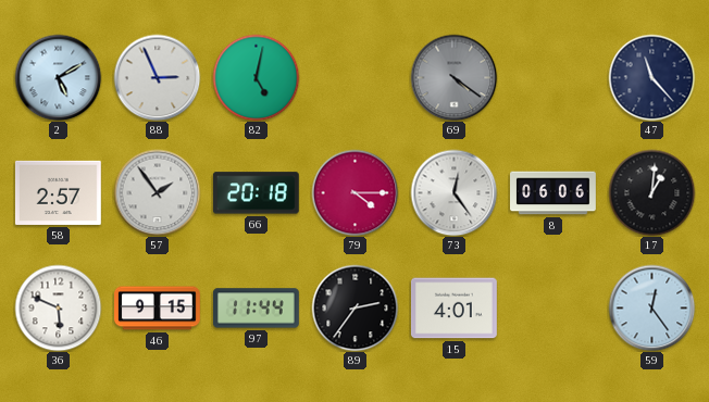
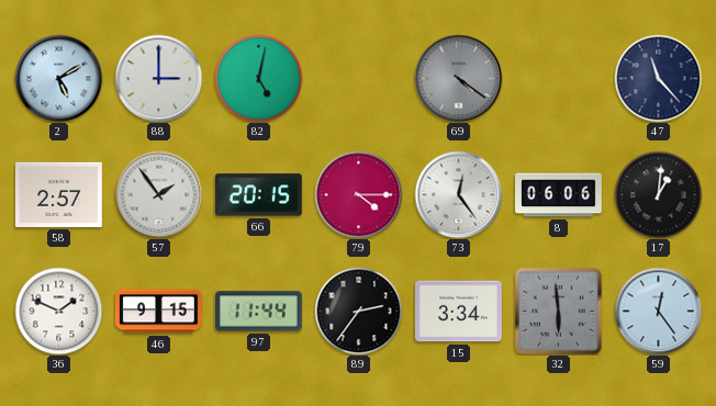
88: 2:56 -> 3:00 (158, 78)
66: 20:18 -> 20:15 (258, 195)
36: 5:49 -> 1:49 (58, 311)
15: 4:01 -> 3:34 (458, 312)
32: none -> 5:59 (558, 311)
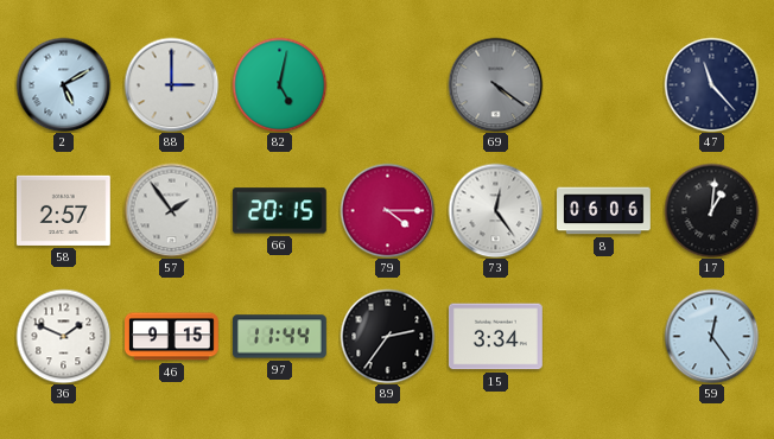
32: 5:59 -> none (558, 311)
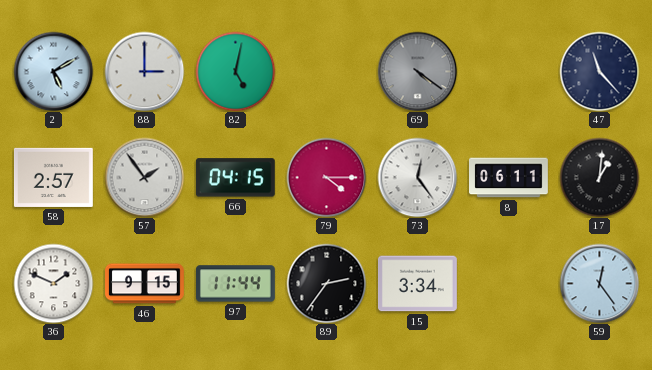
66: 20:15 -> 04:15 (235, 178)
8: 06:06 -> 06:11 (509, 178)
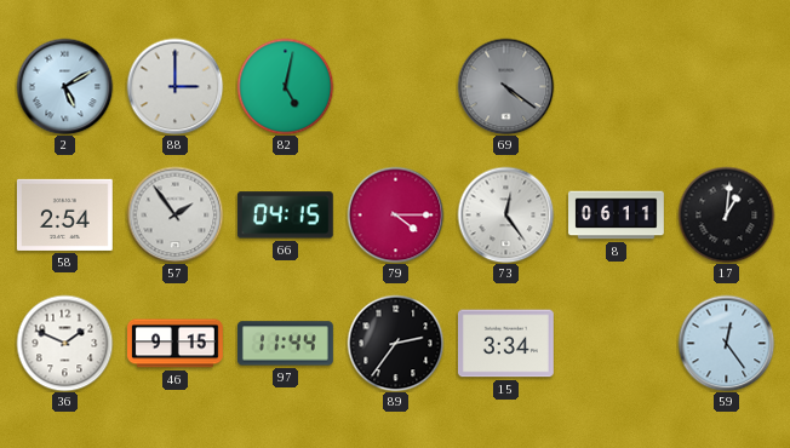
47: 11:23 -> none (599, 71)
58: 2:57 -> 2:54 (64, 214)
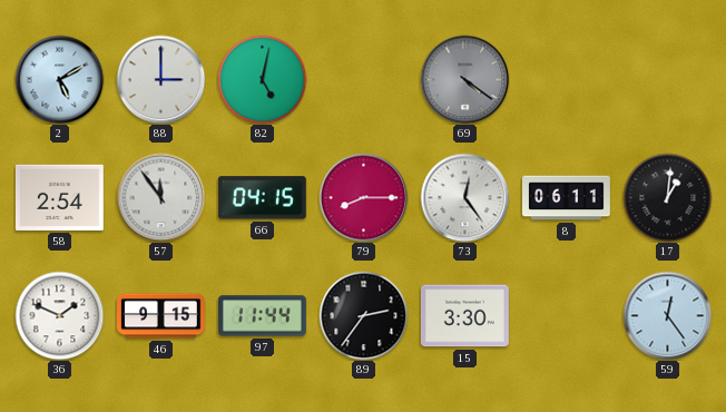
57: 1:54 -> 11:54 (160, 197)
79: 4:15 -> 8:15 (363, 197)
15: 3:34 -> 3:30 (464, 316)
